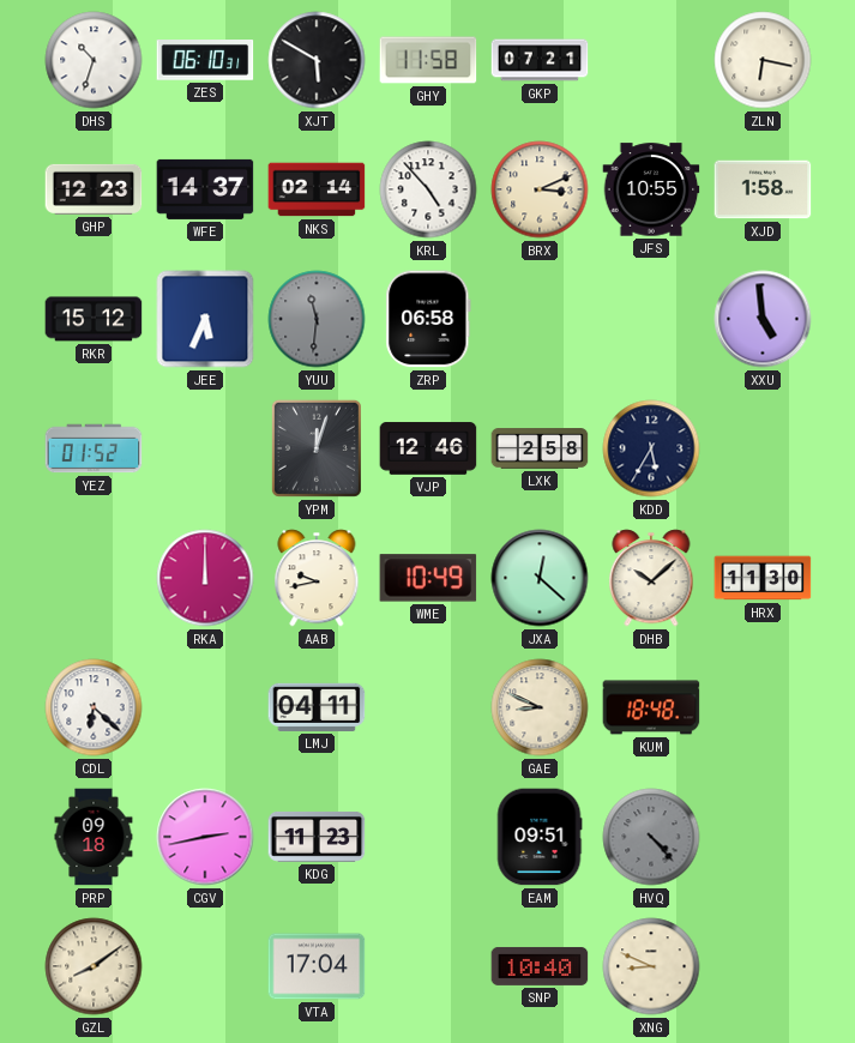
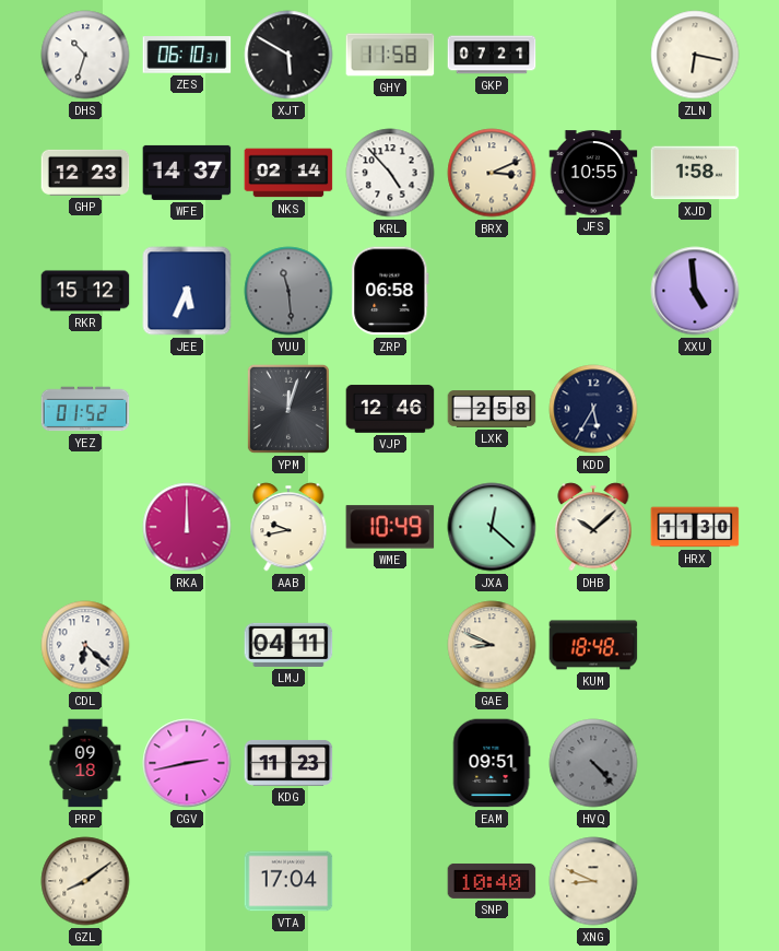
YUU: 11:31 -> 11:29 (288, 291)
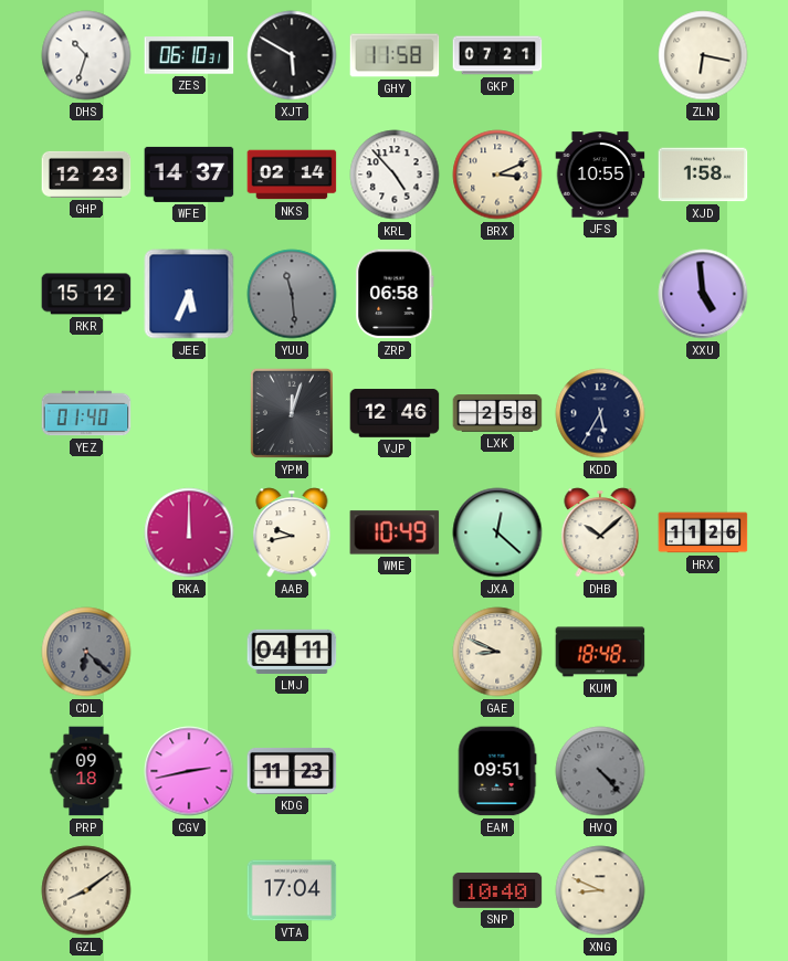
YEZ: 01:52 -> 01:40 (86, 413)
HRX: 11:30 -> 11:26 (703, 532)
CDL dial: white -> grey (86, 652)
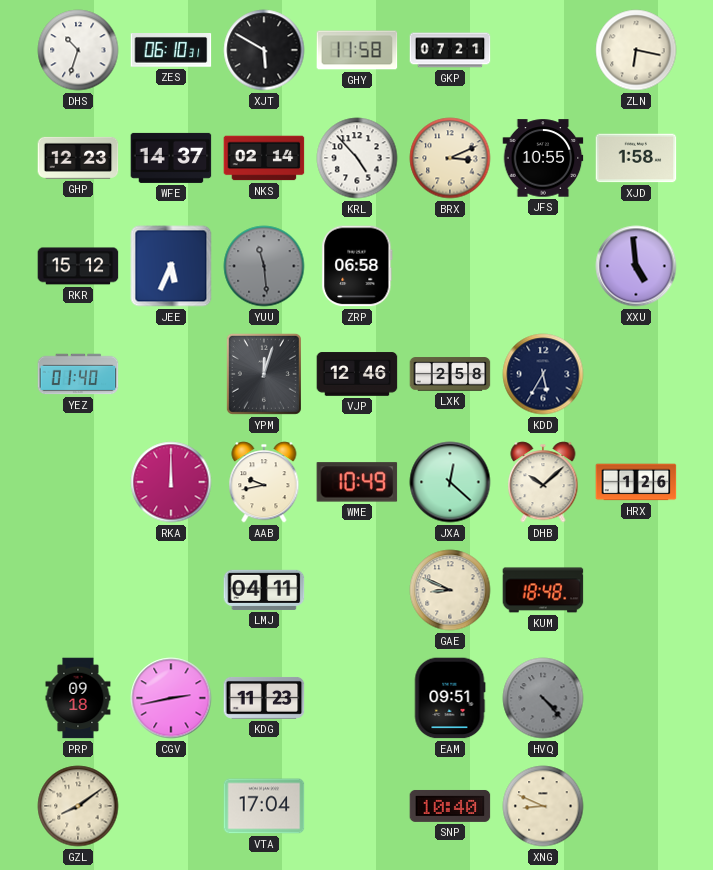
HRX: 11:26 -> 1:26 (636, 482)
CDL: 6:22 -> none (86, 652)
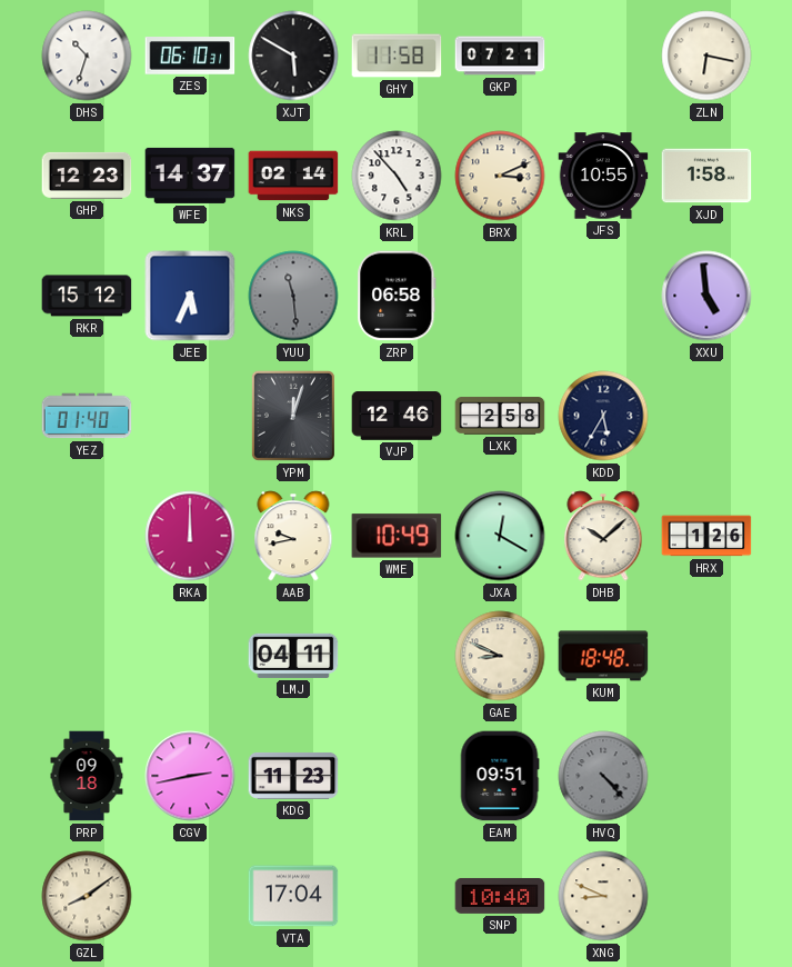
JXA: 12:22 -> 12:20 (500, 536)
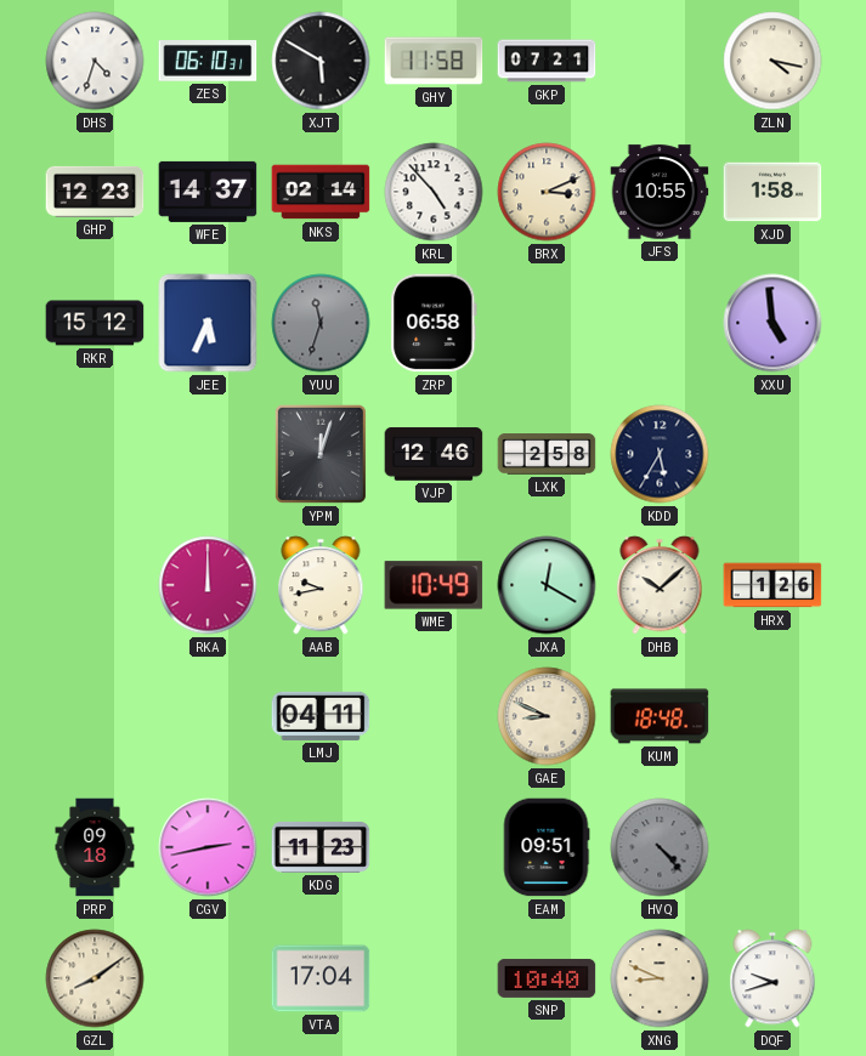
DHS: 10:33 -> 4:33 (95, 61)
ZLN: 6:17 -> 4:17 (772, 61)
YUU: 11:29 -> 11:33 (321, 323)
YEZ: 01:40 -> none (87, 416)
DQF: none -> 9:42 (772, 978)
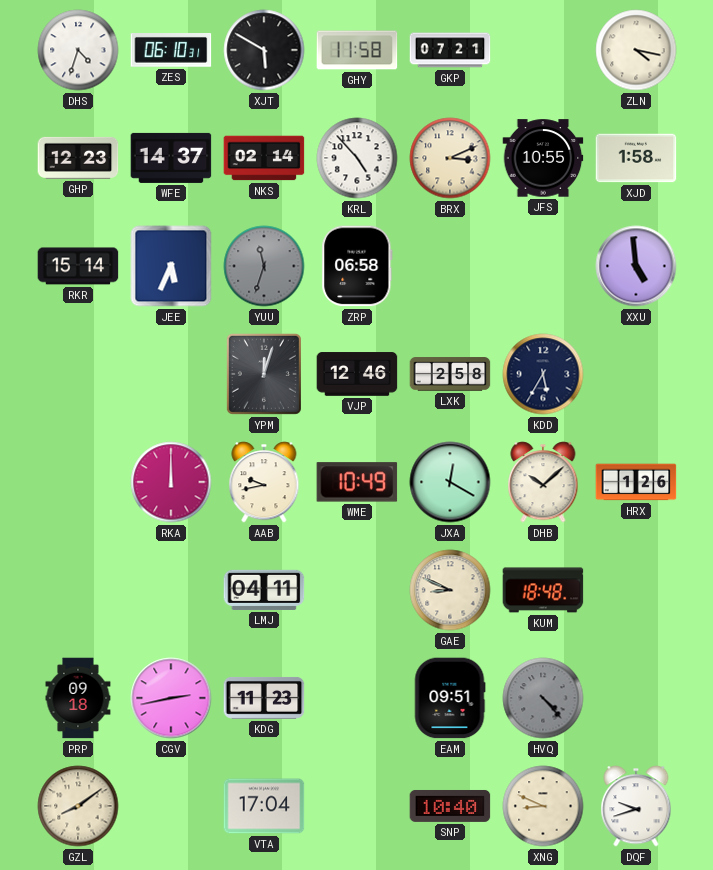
RKR: 15:12 -> 15:14 (78, 266)
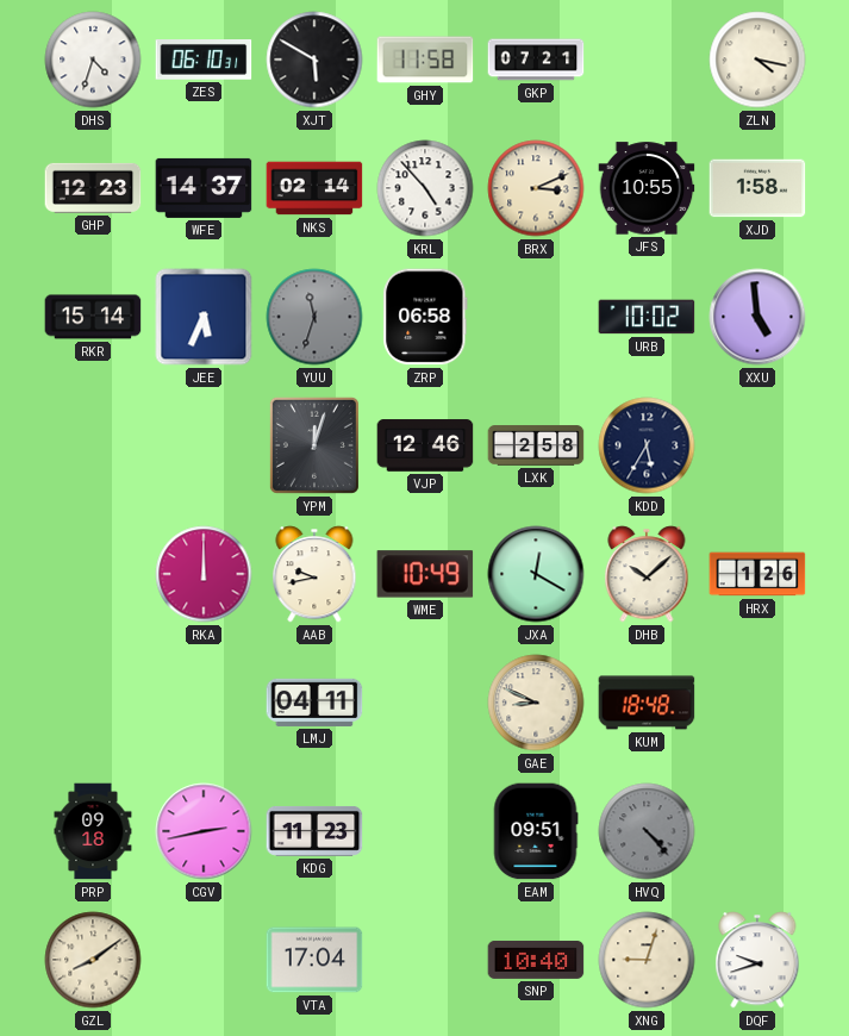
URB: none -> 10:02 (647, 317)
XNG: 8:49 -> 9:03 (647, 960)
